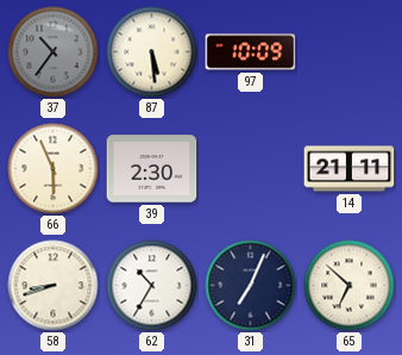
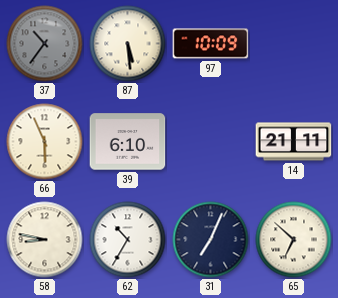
39: 2:30 -> 6:10 (128, 142)
58: 8:42 -> 8:47 (45, 240)
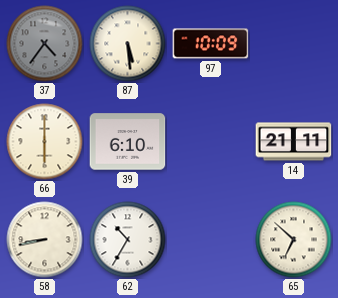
37: 10:36 -> 4:36 (45, 44)
66: 5:56 -> 6:00 (45, 142)
58: 8:47 -> 8:43 (45, 240)
31: 7:04 -> none (211, 240)
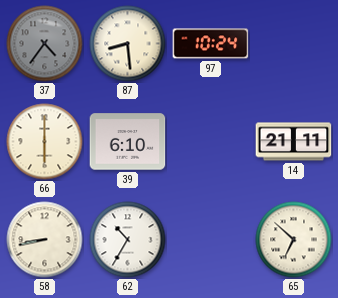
87: 5:29 -> 8:29 (128, 44)
97: 10:09 -> 10:24 (211, 44)
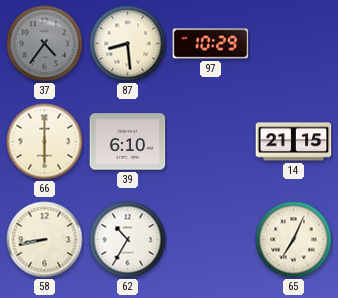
97: 10:24 -> 10:29 (211, 44)
14: 21:11 -> 21:15 (294, 142)
65: 6:52 -> 7:04 (294, 240)
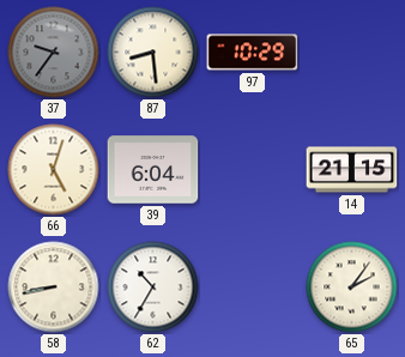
37: 4:36 -> 9:36 (54, 53)
66: 6:00 -> 5:03 (54, 170)
39: 6:10 -> 6:04 (153, 170)
65: 7:04 -> 2:06 (352, 288)
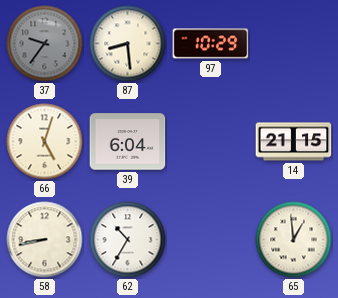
65: 2:06 -> 12:59 (294, 240)
